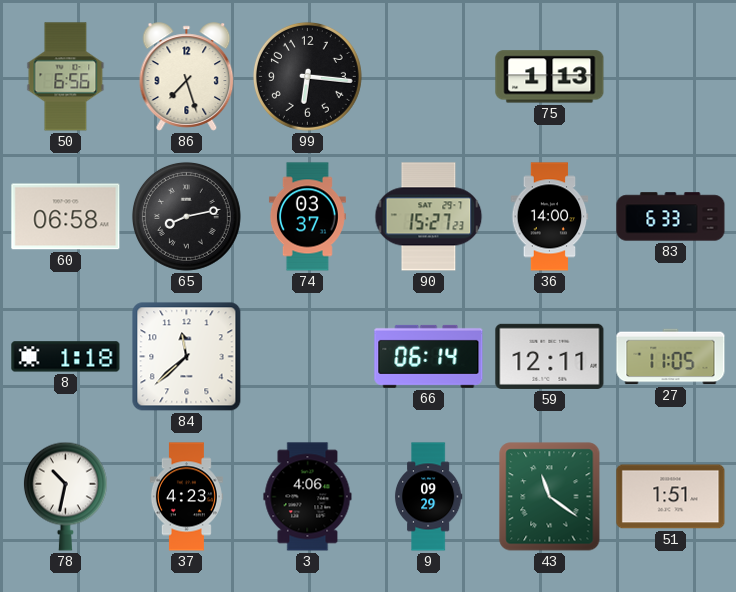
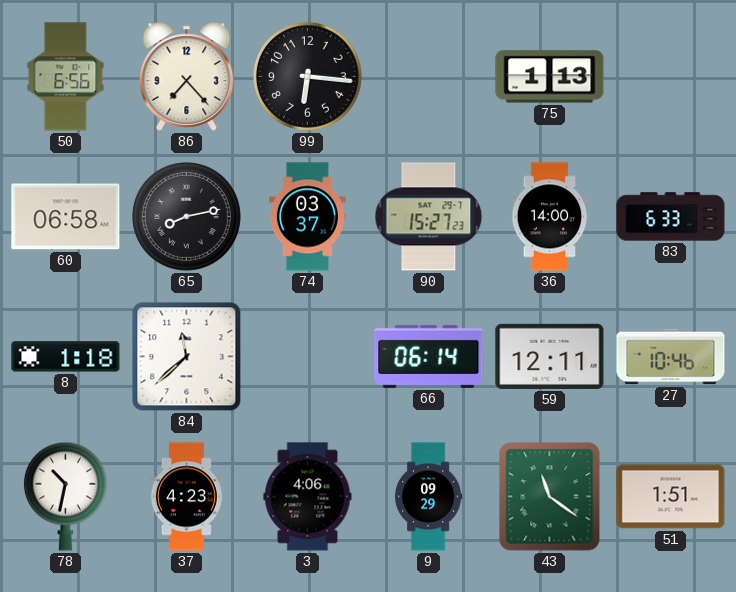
86: 7:27 -> 7:23 (187, 77)
27: 11:05 -> 10:46 (671, 357)
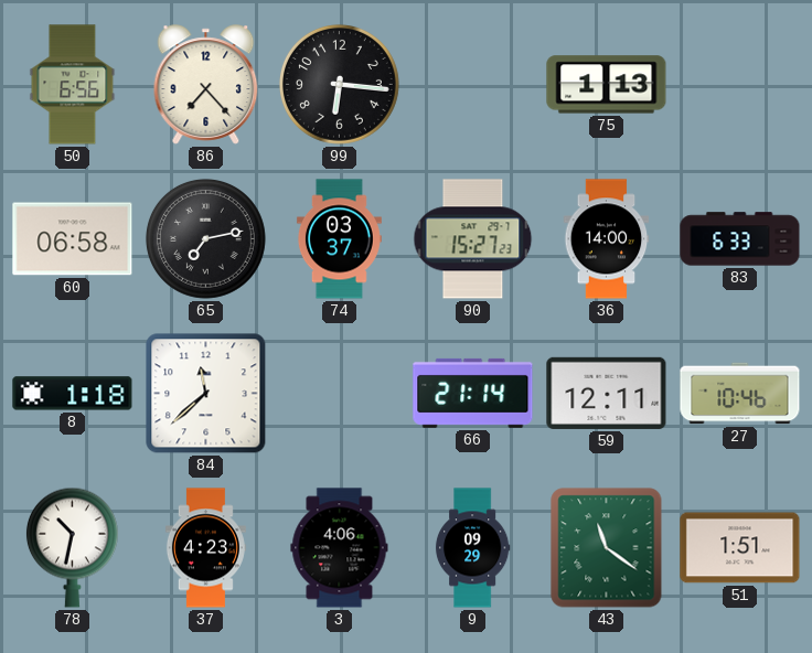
65: 8:13 -> 7:13 (205, 238)
66: 06:14 -> 21:14 (473, 393)
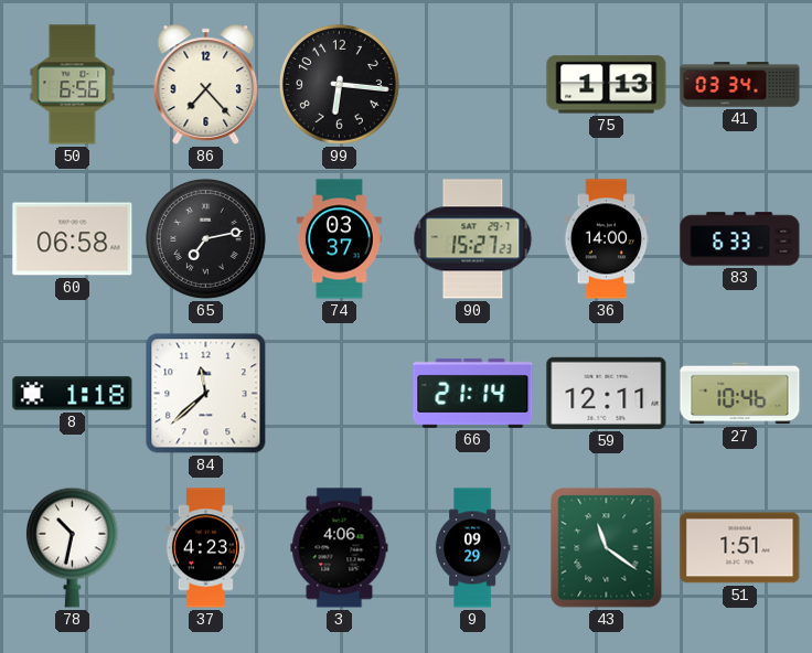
41: none -> 03:34 (740, 85)
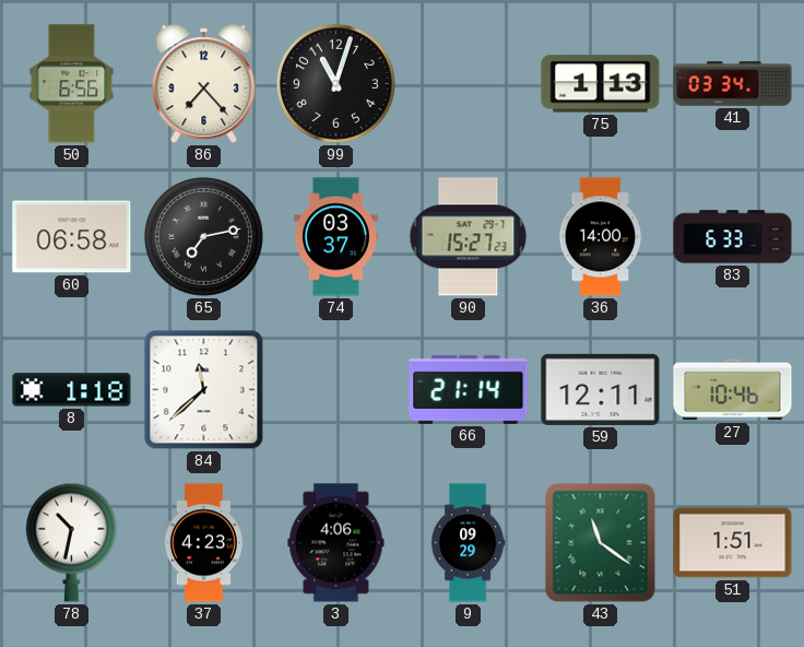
99: 6:16 -> 11:03 (335, 83)
